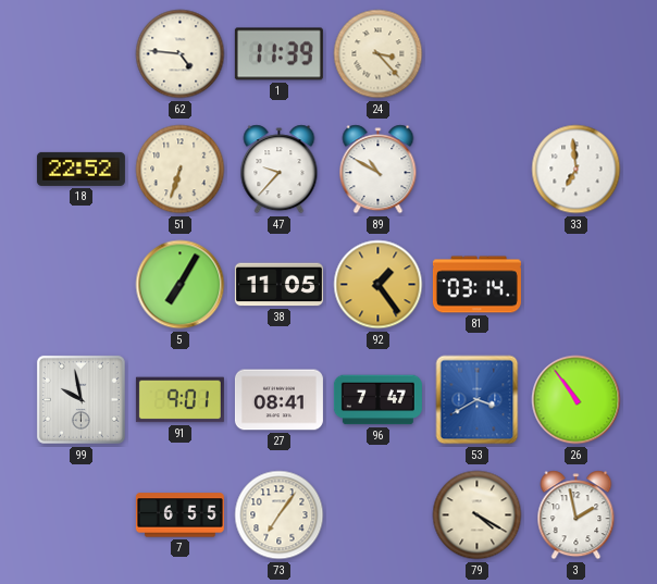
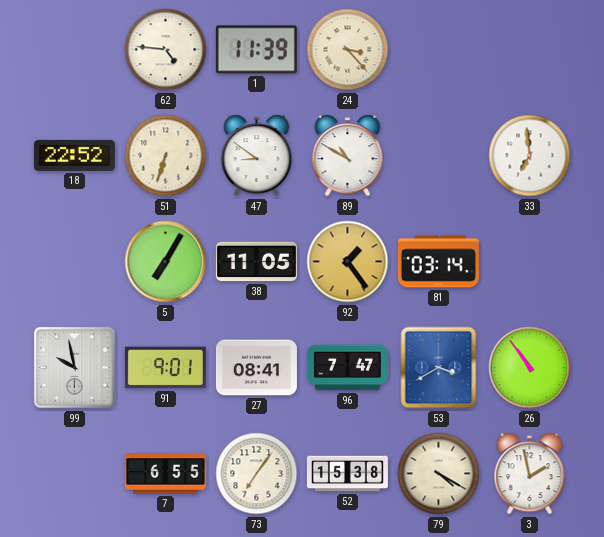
47: 9:37 -> 8:51 (257, 156)
52: none -> 15:38 (347, 474)
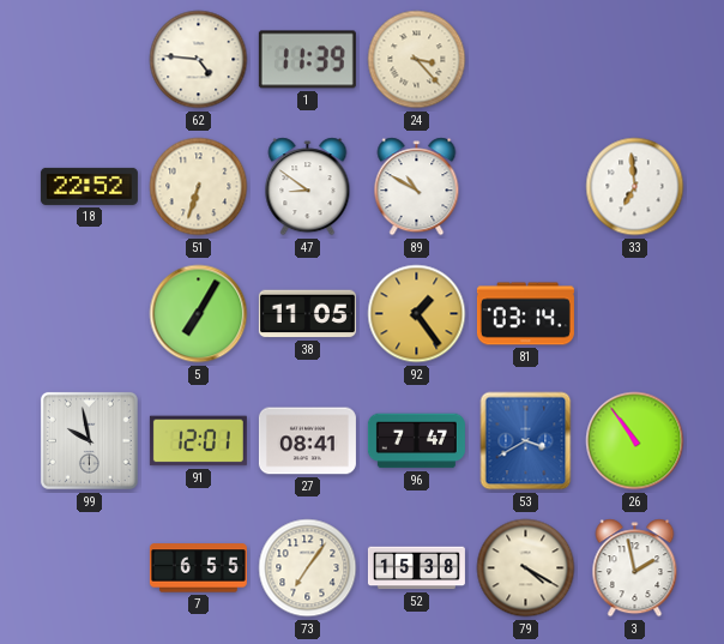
91: 9:01 -> 12:01 (198, 441)
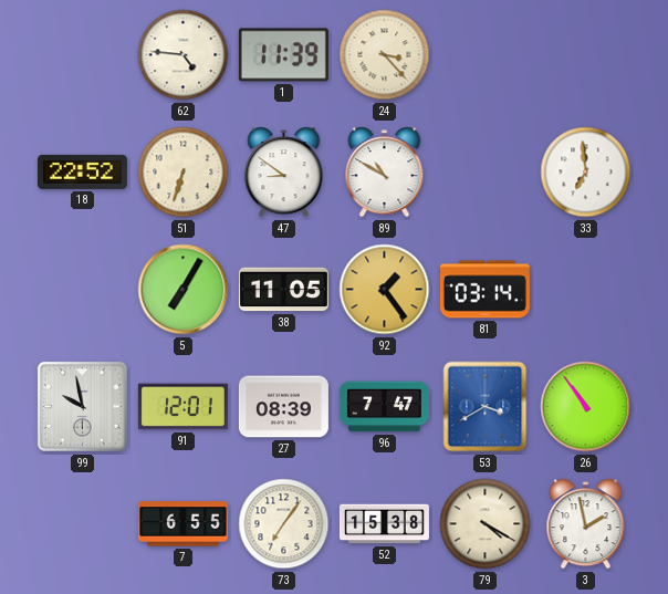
27: 08:41 -> 08:39 (283, 407)
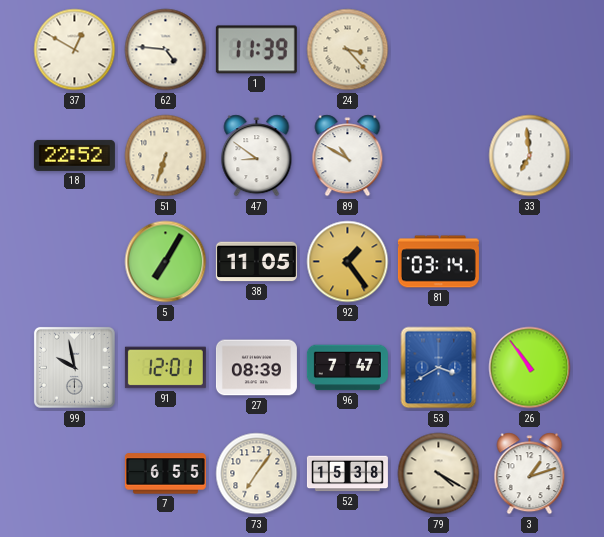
37: none -> 12:50 (75, 50)
3: 1:58 -> 1:12 (530, 474)
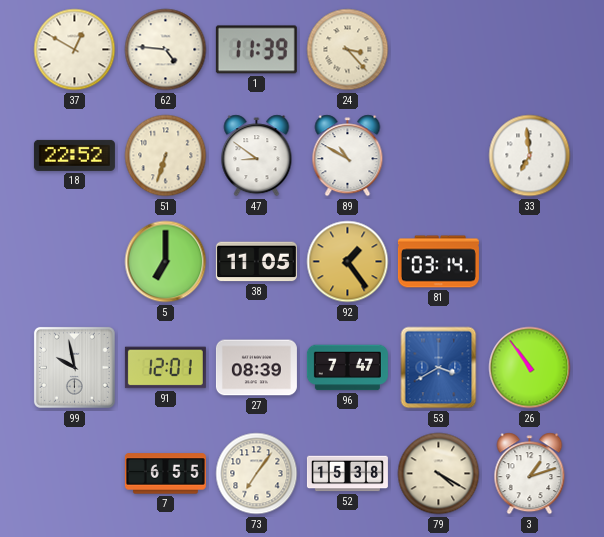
5: 7:05 -> 7:00 (166, 262)
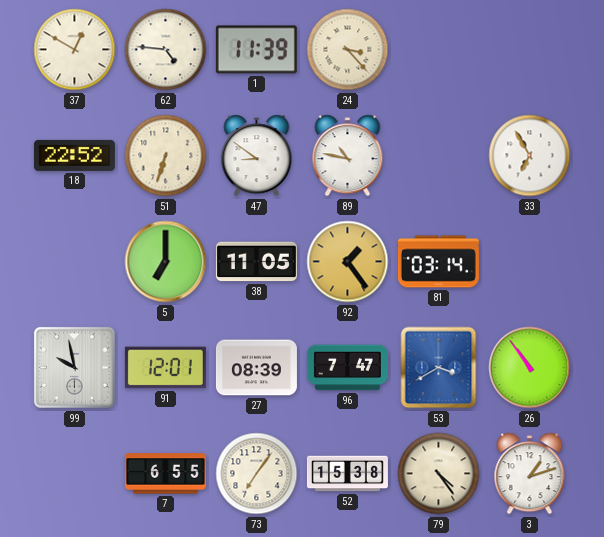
89: 10:50 -> 10:47 (348, 156)
33: 6:59 -> 6:55 (530, 156)
79: 4:20 -> 4:24 (439, 474)
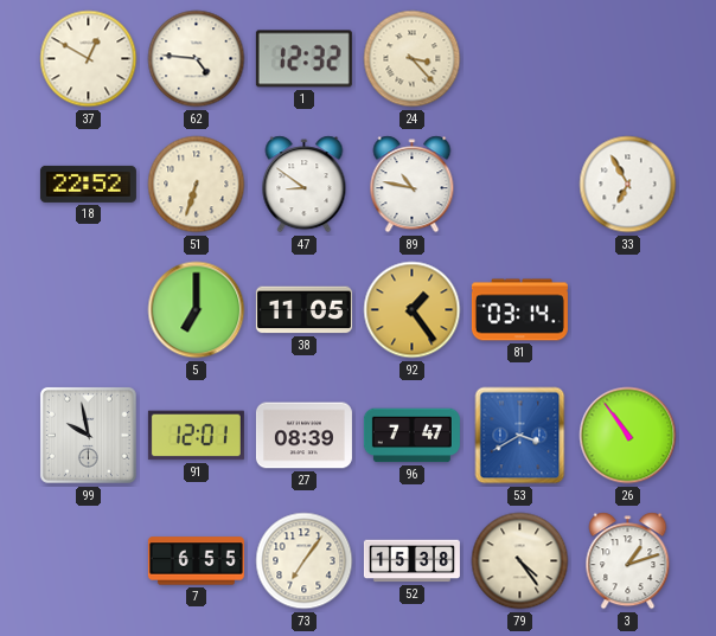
1: 11:39 -> 12:32 (303, 59)
